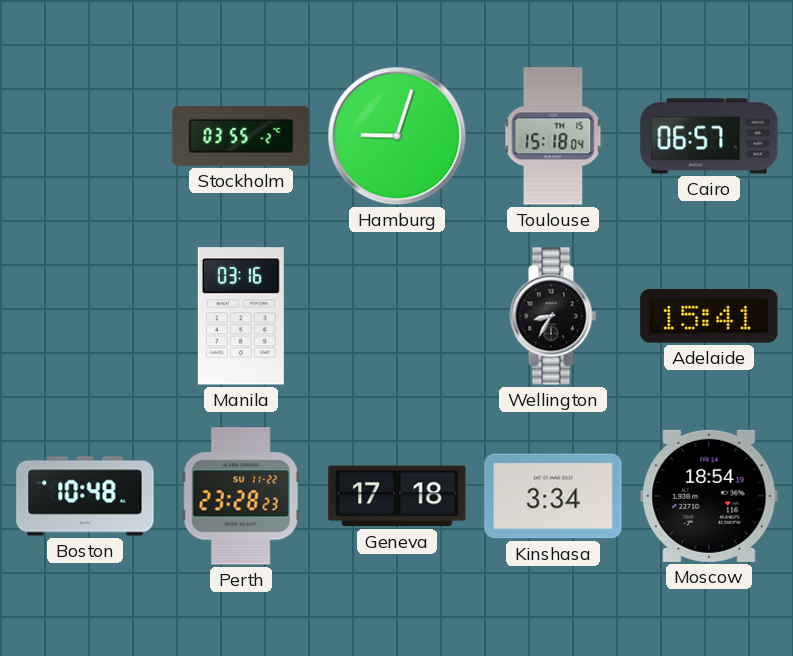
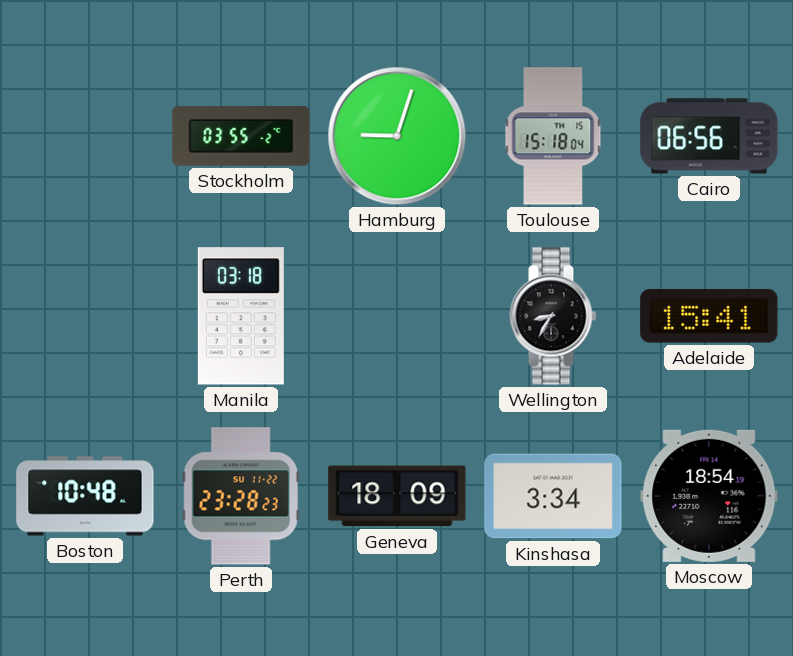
Cairo: 06:57 -> 06:56 (709, 136)
Manila: 03:16 -> 03:18 (241, 316)
Geneva: 17:18 -> 18:09 (397, 496)
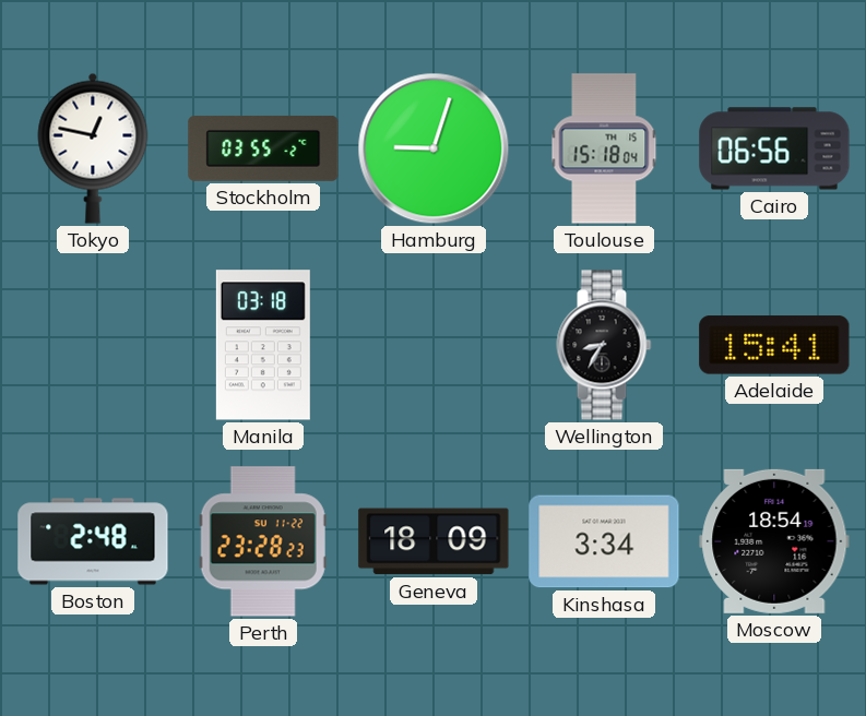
Tokyo: none -> 12:47 (93, 148)
Boston: 10:48 -> 2:48 (93, 541)
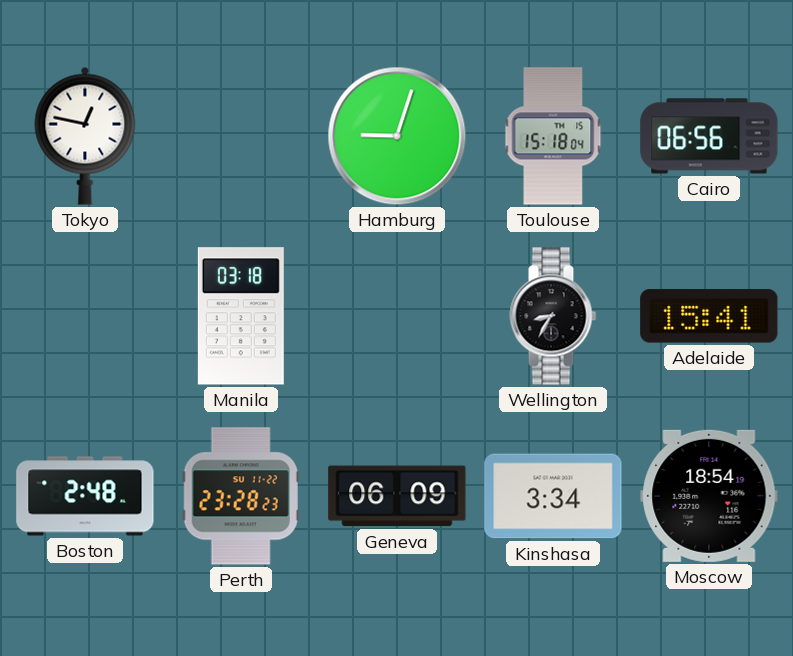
Stockholm: 03:55 -> none (263, 148)
Geneva: 18:09 -> 06:09 (397, 496)
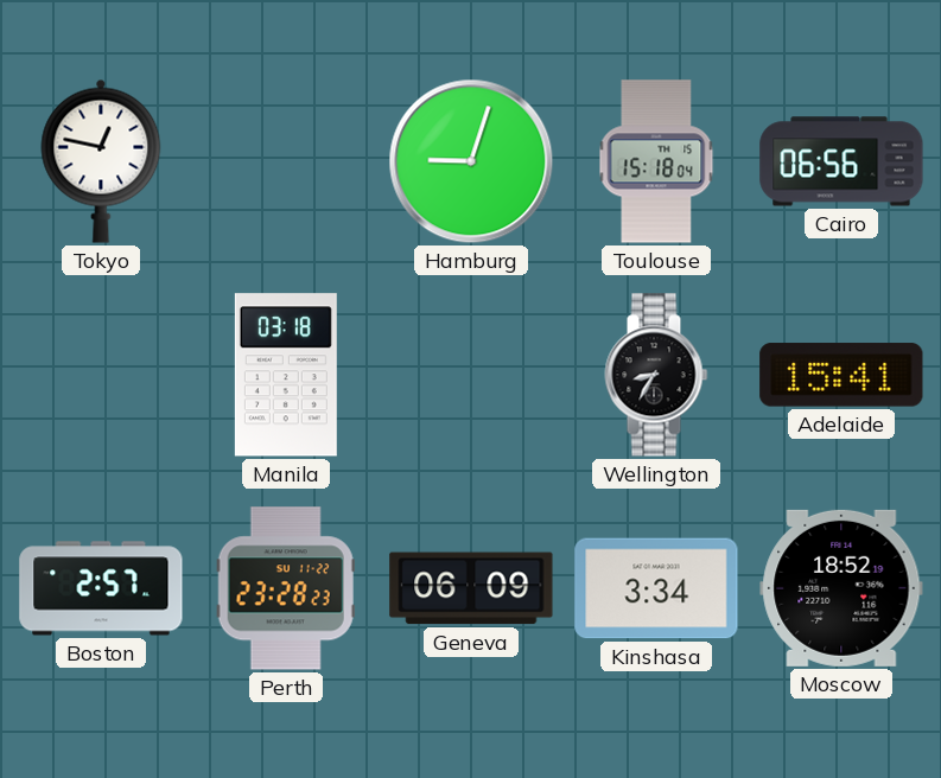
Boston: 2:48 -> 2:57 (101, 588)
Moscow: 18:54 -> 18:52 (841, 588)
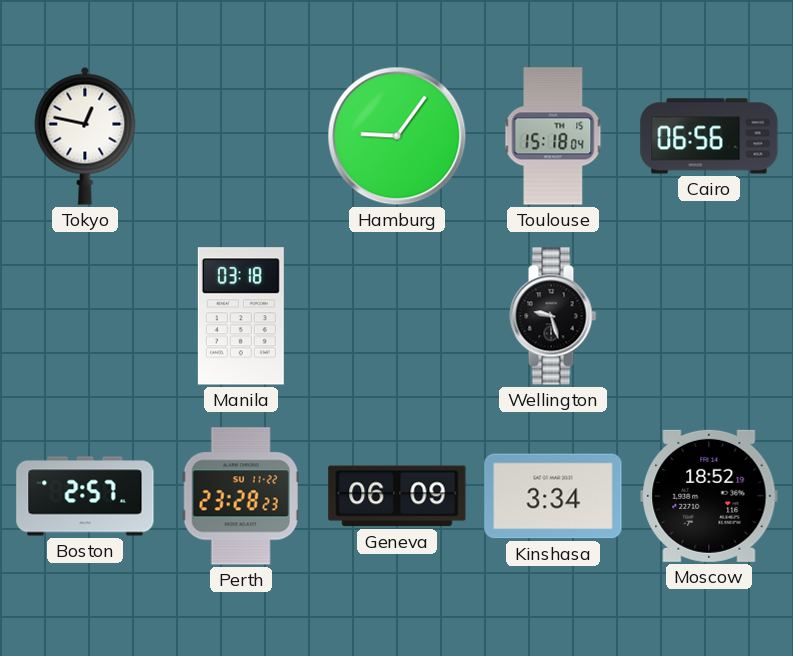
Hamburg: 9:03 -> 9:06 (397, 136)
Wellington: 8:35 -> 9:27 (553, 316)
Adelaide: 15:41 -> none (841, 375)
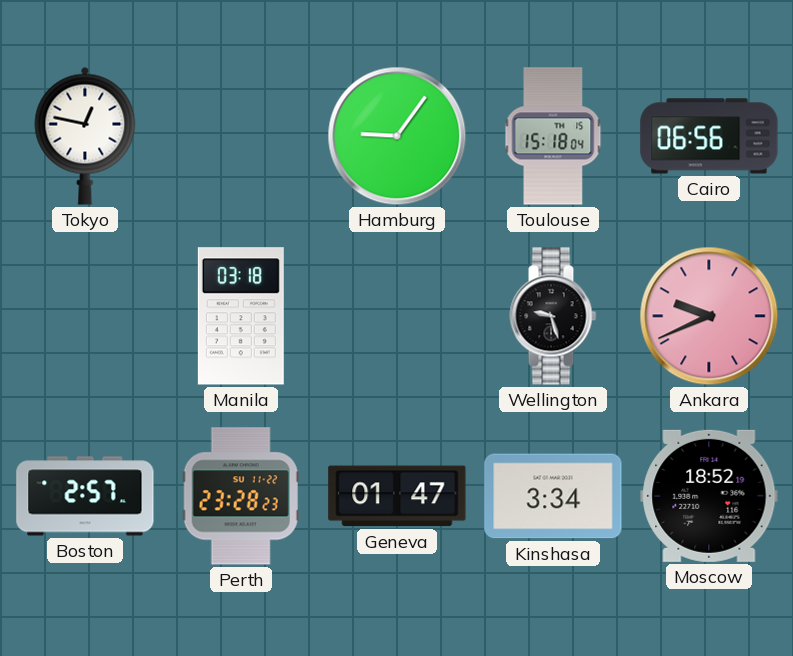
Ankara: none -> 9:41 (709, 316)
Geneva: 06:09 -> 01:47 (397, 496)
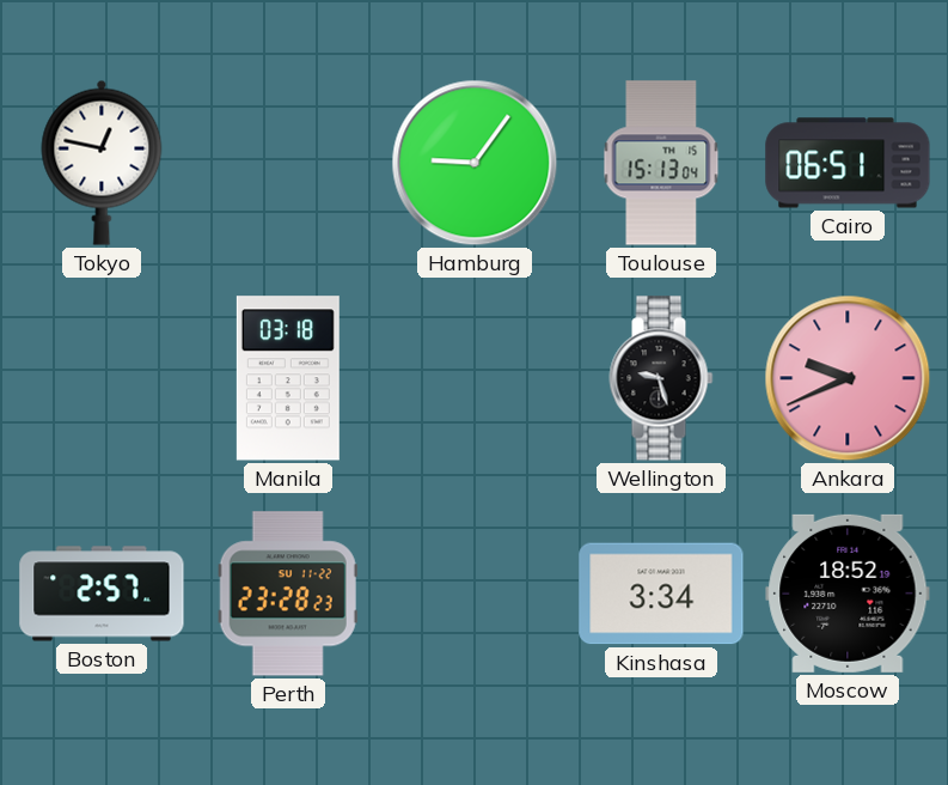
Toulouse: 15:18 -> 15:13 (661, 163)
Cairo: 06:56 -> 06:51 (848, 163)
Geneva: 01:47 -> none (397, 496)
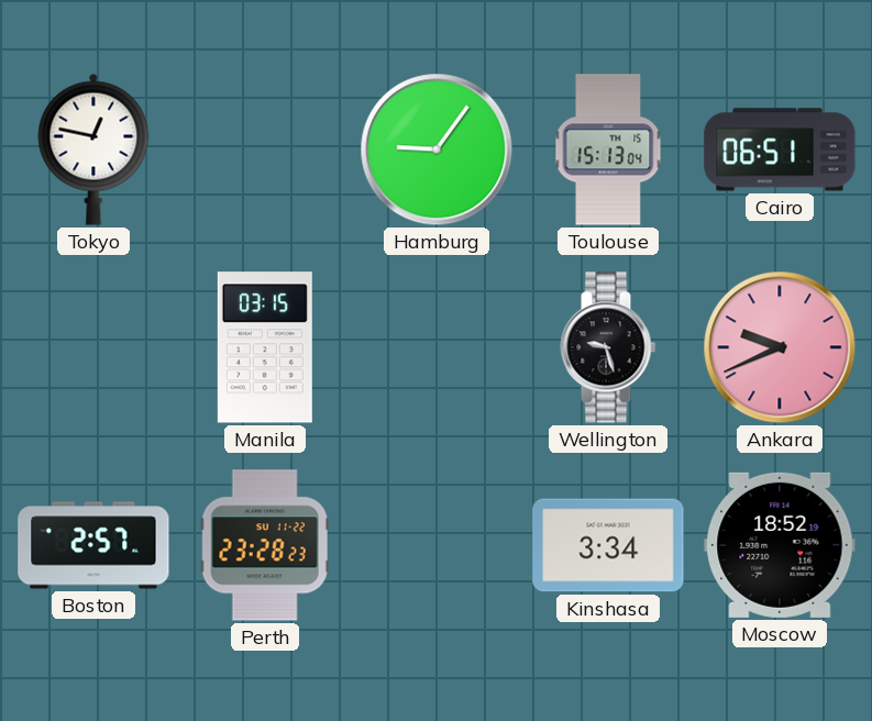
Manila: 03:18 -> 03:15 (265, 347)
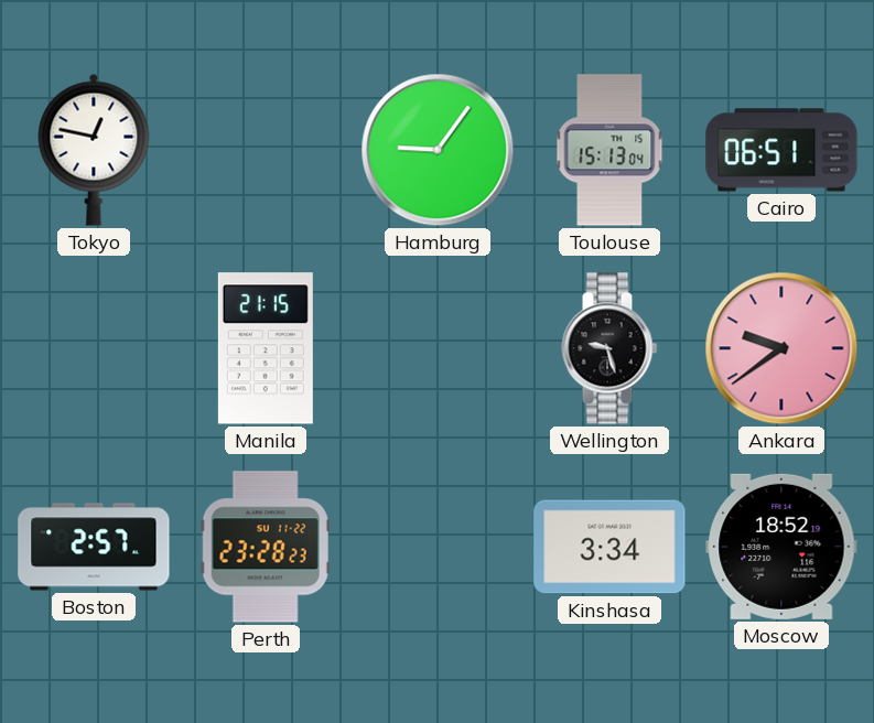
Manila: 03:15 -> 21:15 (266, 348)
Ankara: 9:41 -> 9:39 (781, 348)
